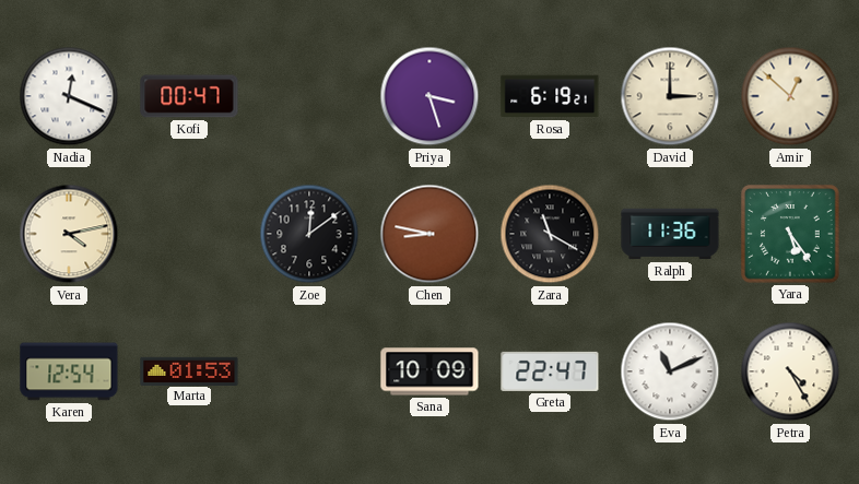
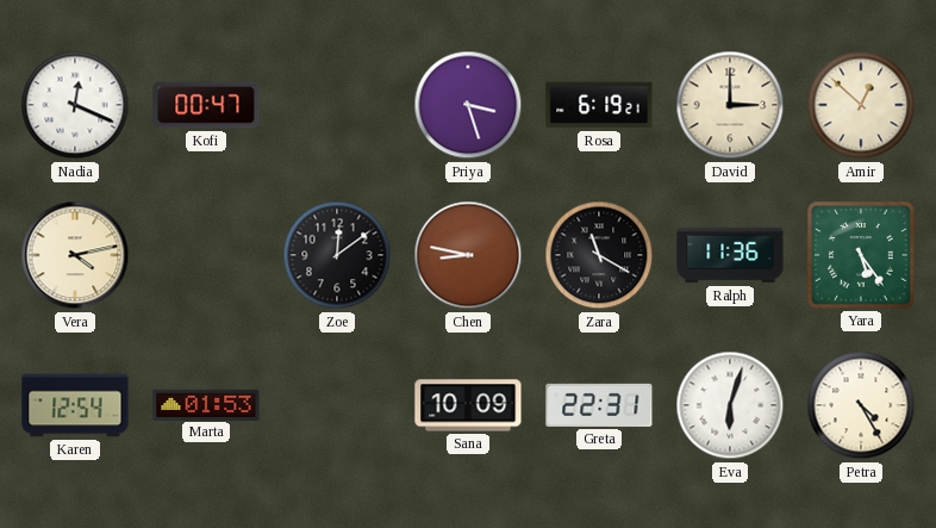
Greta: 22:47 -> 22:31 (599, 405)
Eva: 11:11 -> 6:03 (730, 405)
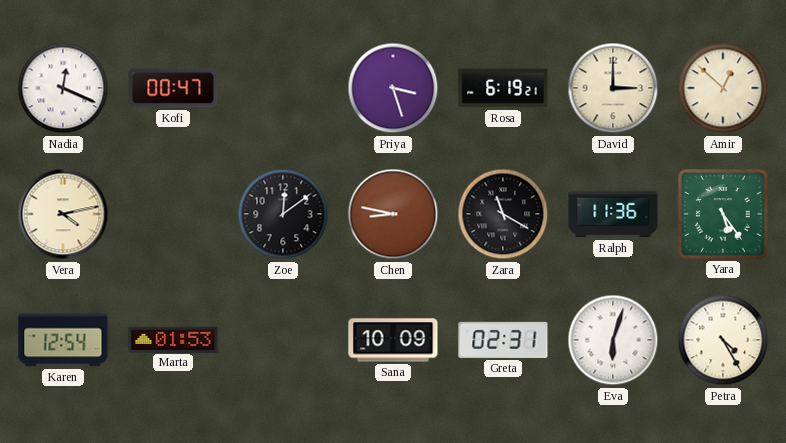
Greta: 22:31 -> 02:31 (503, 340)
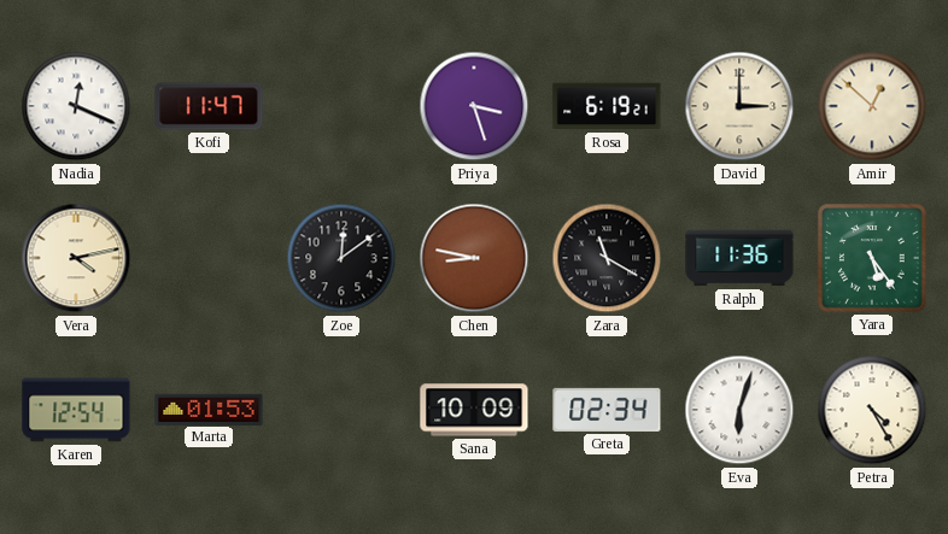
Kofi: 00:47 -> 11:47 (209, 106)
Greta: 02:31 -> 02:34 (607, 410)
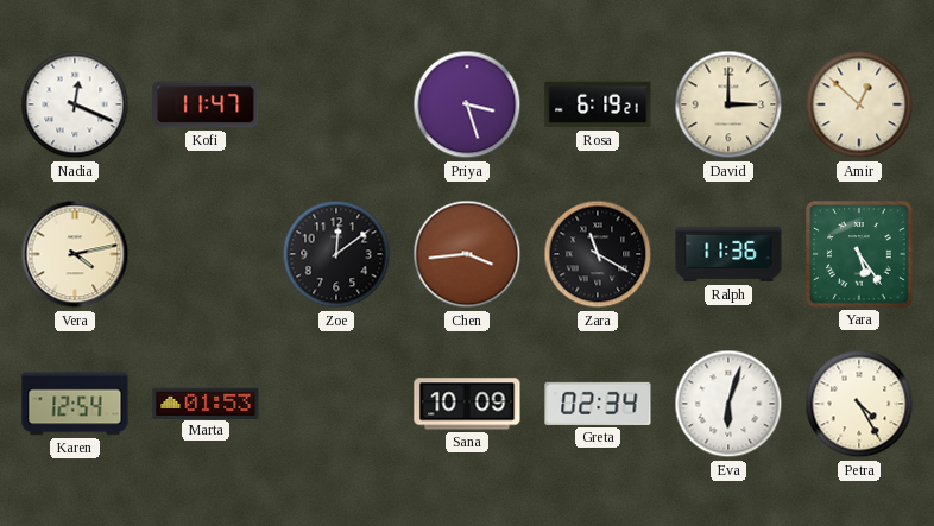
Chen: 8:47 -> 3:44 (467, 254)
